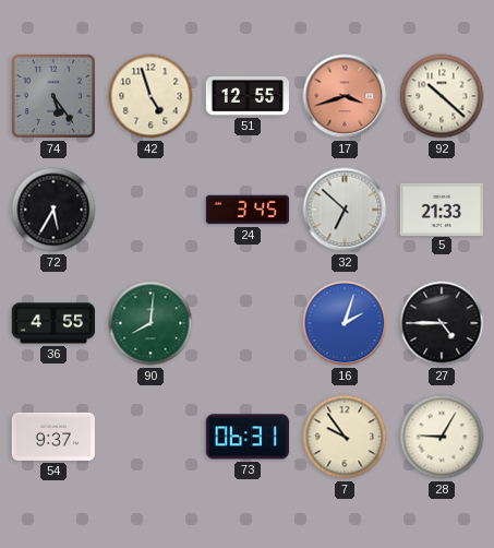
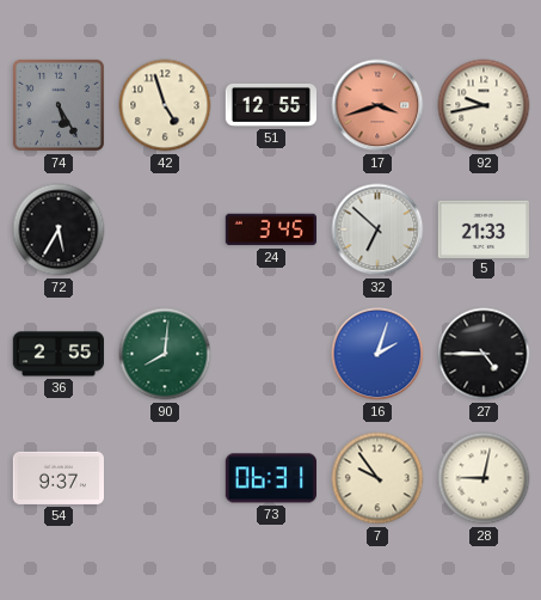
74: 5:24 -> 5:25 (59, 105)
92: 10:22 -> 9:43 (484, 105)
36: 4:55 -> 2:55 (57, 354)
28: 9:05 -> 9:02 (484, 478)
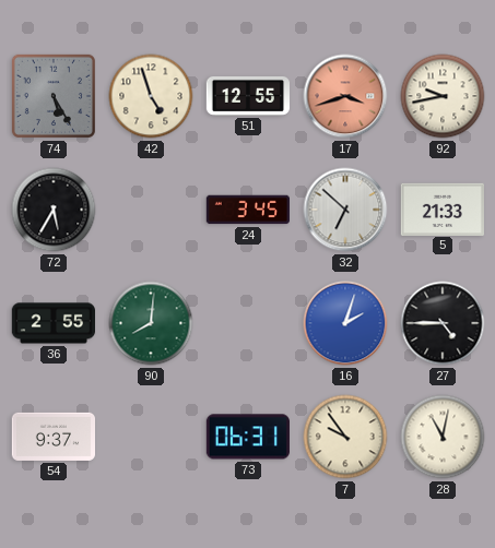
28: 9:02 -> 11:02 (443, 437)
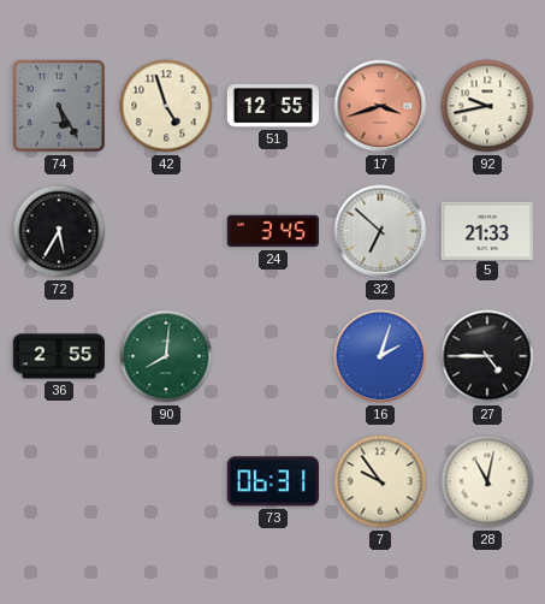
54: 9:37 -> none (52, 437)
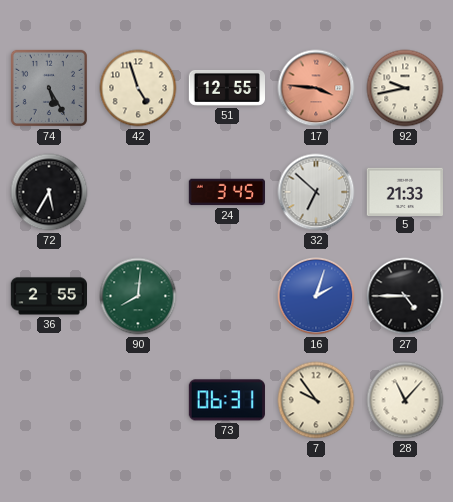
17: 3:42 -> 3:46 (316, 88)
28: 11:02 -> 11:07 (405, 400)
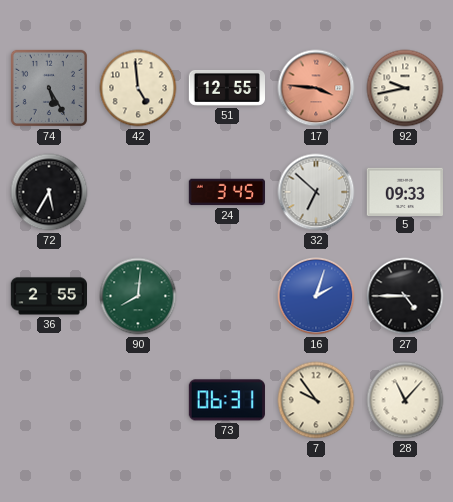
42: 4:57 -> 4:59 (138, 88)
5: 21:33 -> 09:33 (404, 191)
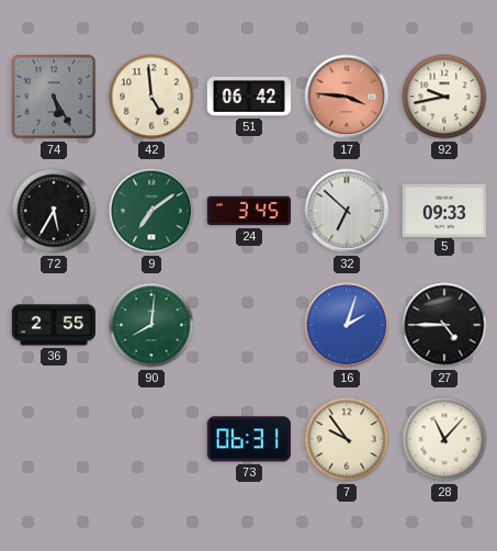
51: 12:55 -> 06:42 (248, 97)
9: none -> 7:09 (151, 211)
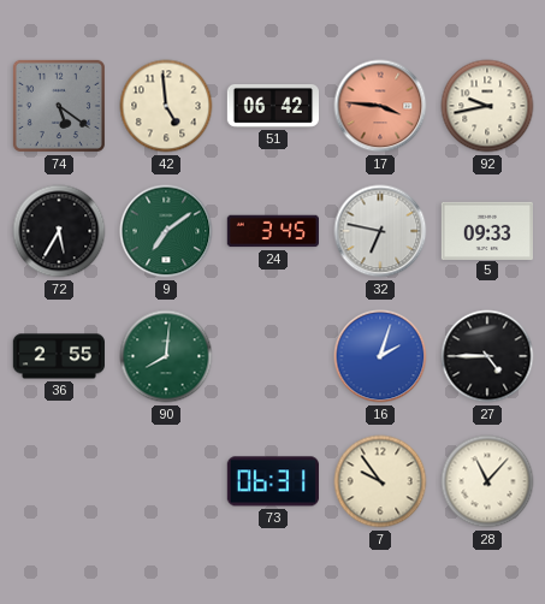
74: 5:25 -> 5:21 (59, 106)
32: 6:52 -> 6:47 (380, 231)
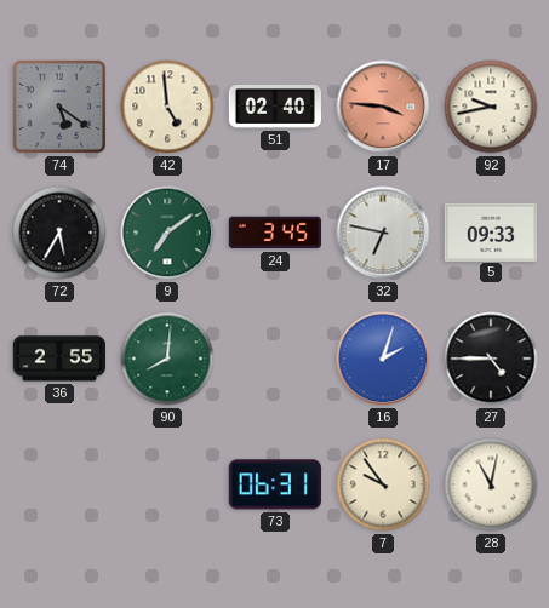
51: 06:42 -> 02:40 (274, 107)
28: 11:07 -> 11:02 (491, 484)
